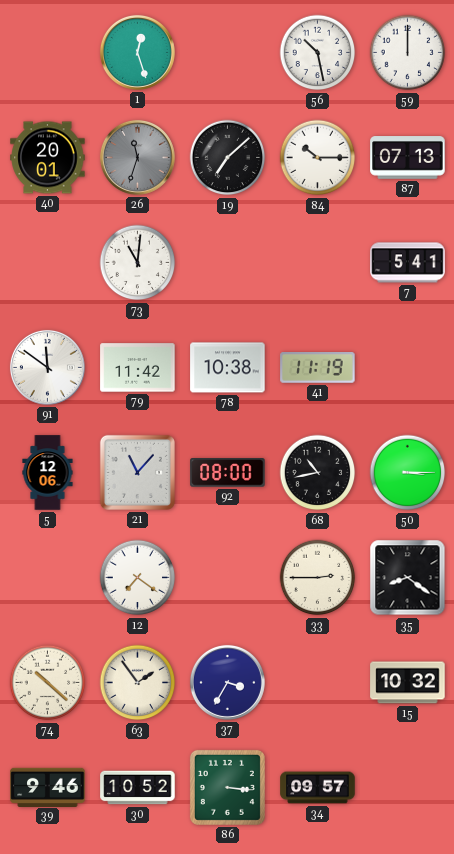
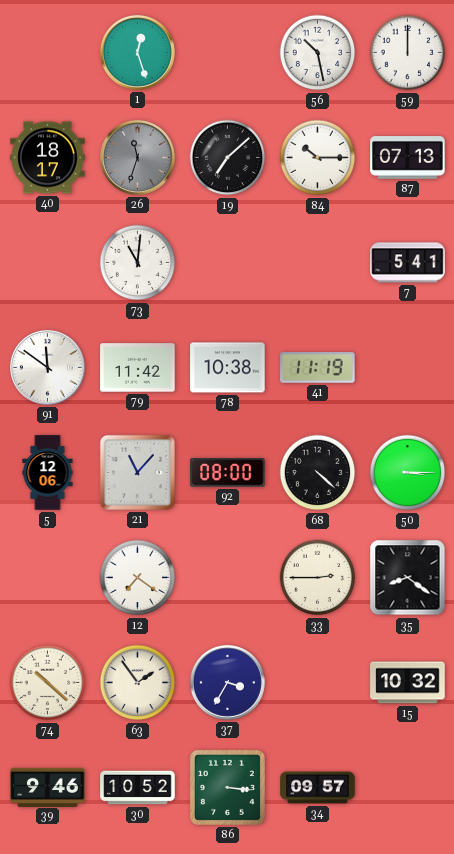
40: 20:01 -> 18:17 (48, 158)
68: 10:43 -> 4:22 (318, 473)
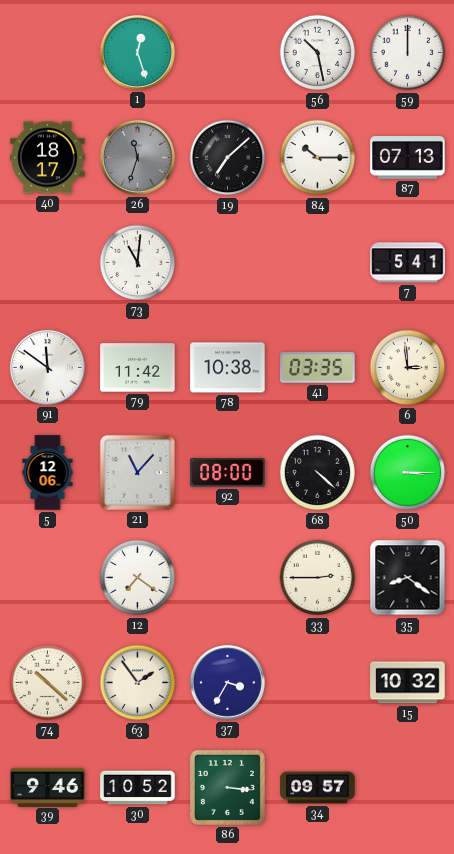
41: 11:19 -> 03:35 (318, 368)
6: none -> 2:59 (408, 368)
